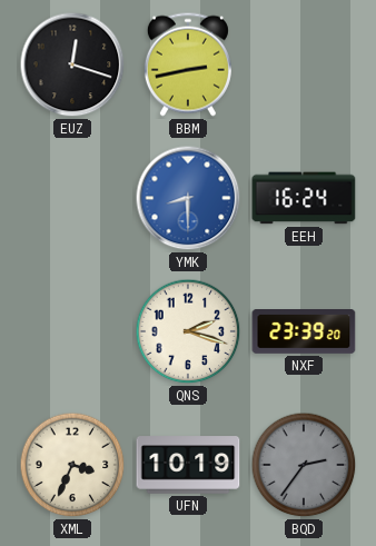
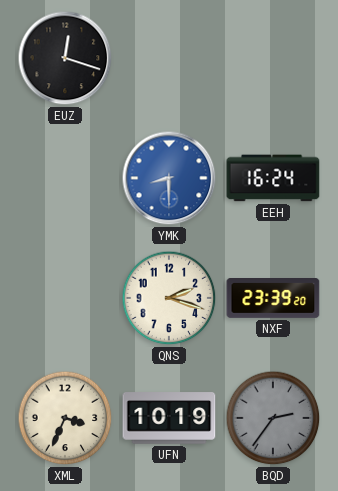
BBM: 2:43 -> none (188, 64)
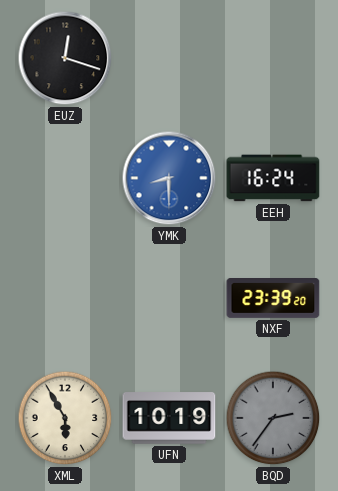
QNS: 2:18 -> none (169, 298)
XML: 3:34 -> 5:55 (65, 418)
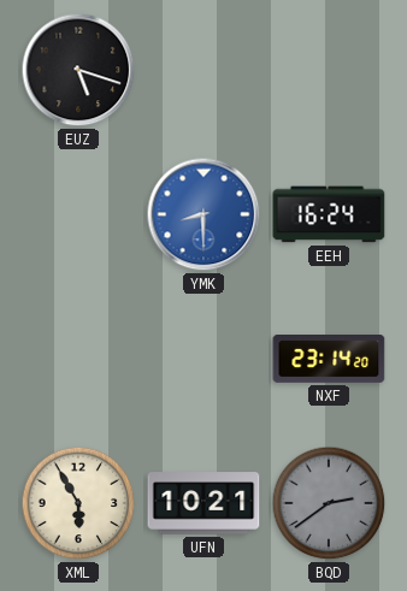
EUZ: 12:18 -> 5:18 (78, 70)
NXF: 23:39 -> 23:14 (329, 360)
UFN: 10:19 -> 10:21 (203, 503)
BQD: 2:36 -> 2:39 (329, 503)
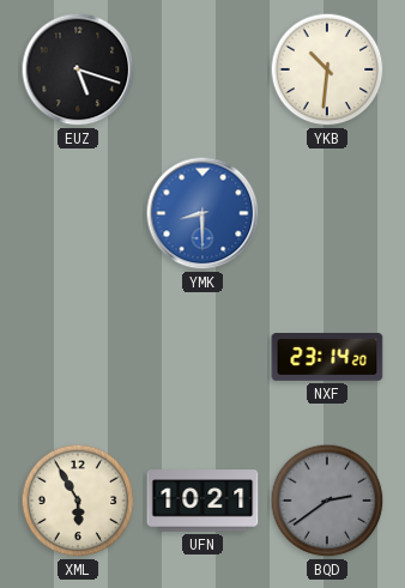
YKB: none -> 10:31 (327, 69)
EEH: 16:24 -> none (329, 214)
